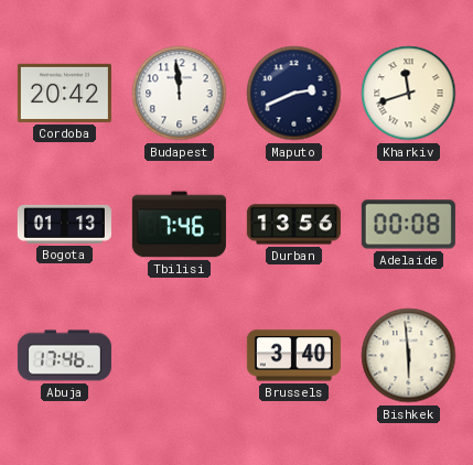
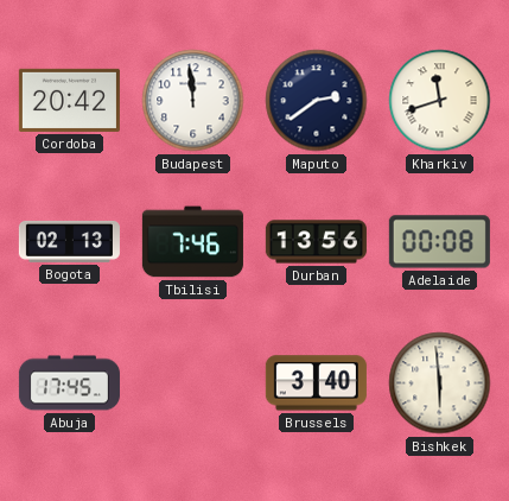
Maputo: 2:41 -> 2:39 (317, 101)
Bogota: 01:13 -> 02:13 (69, 241)
Abuja: 17:46 -> 17:45 (69, 383)
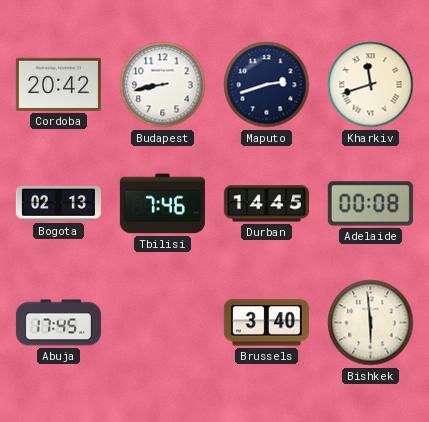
Budapest: 11:59 -> 8:43 (163, 85)
Maputo: 2:39 -> 2:42 (267, 85)
Durban: 13:56 -> 14:45 (266, 204)
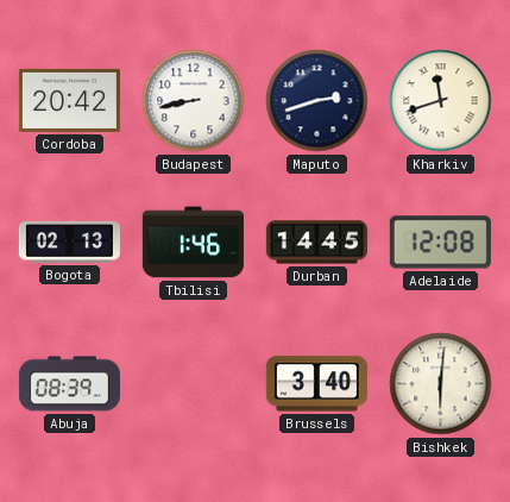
Tbilisi: 7:46 -> 1:46 (193, 243)
Adelaide: 00:08 -> 12:08 (440, 243)
Abuja: 17:45 -> 08:39 (69, 384)
Bishkek: 5:59 -> 6:01 (441, 384)
